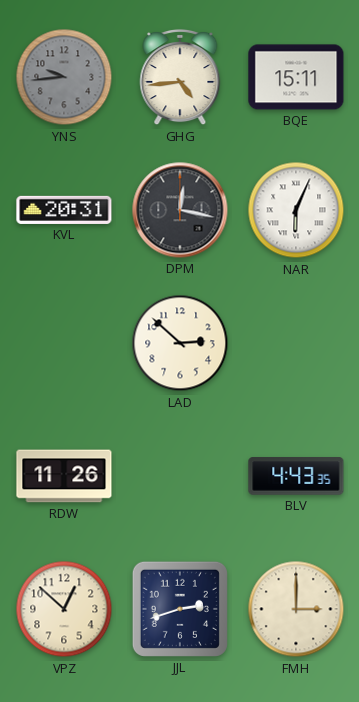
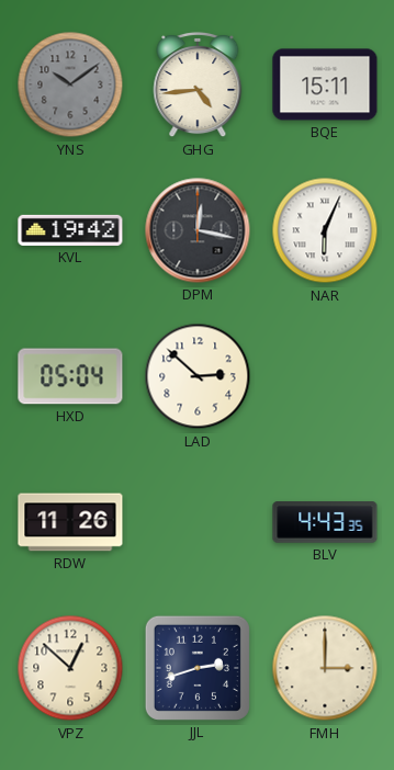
YNS: 9:44 -> 10:09 (70, 84)
KVL: 20:31 -> 19:42 (70, 230)
HXD: none -> 05:04 (70, 376)
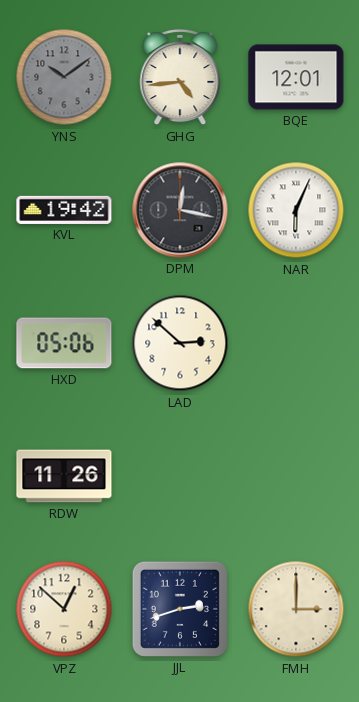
BQE: 15:11 -> 12:01 (296, 77)
HXD: 05:04 -> 05:06 (64, 343)
BLV: 4:43 -> none (325, 522)
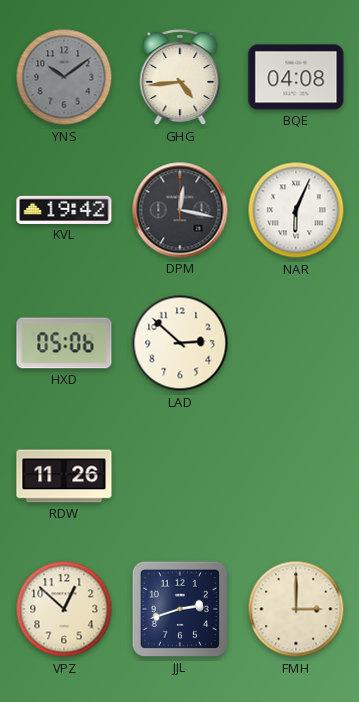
BQE: 12:01 -> 04:08 (296, 77)
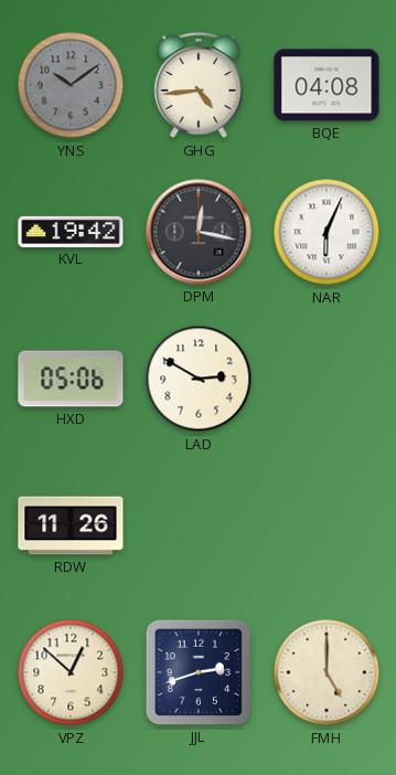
LAD: 2:52 -> 2:50 (199, 379)
FMH: 3:00 -> 5:00 (327, 672)
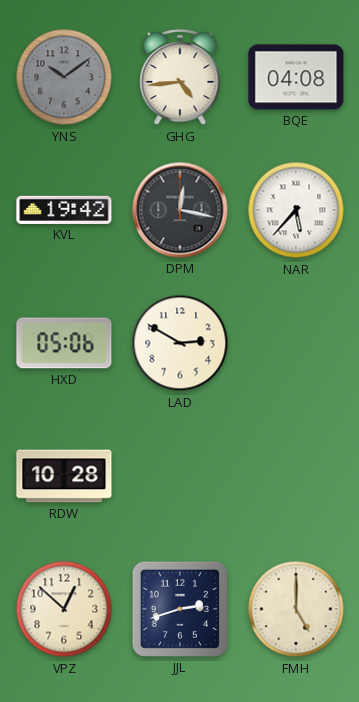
NAR: 6:04 -> 5:37 (296, 210)
RDW: 11:26 -> 10:28 (64, 476)
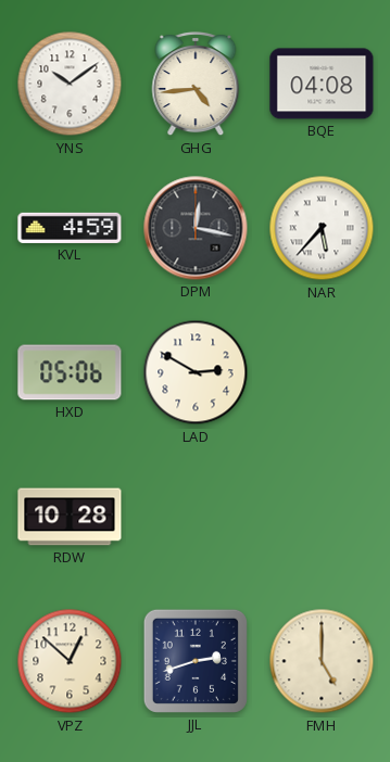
YNS dial: grey -> white (70, 84)
KVL: 19:42 -> 4:59 (70, 228)
